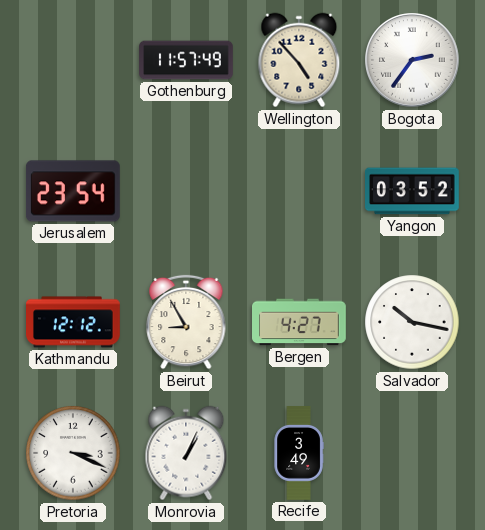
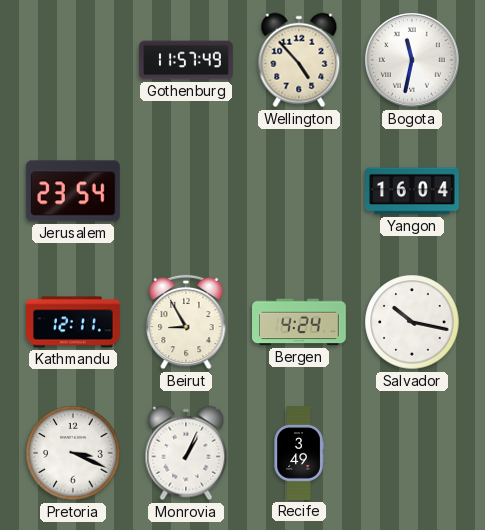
Bogota: 2:36 -> 11:32 (412, 60)
Yangon: 03:52 -> 16:04 (413, 191)
Kathmandu: 12:12 -> 12:11 (73, 322)
Bergen: 4:27 -> 4:24 (300, 322)
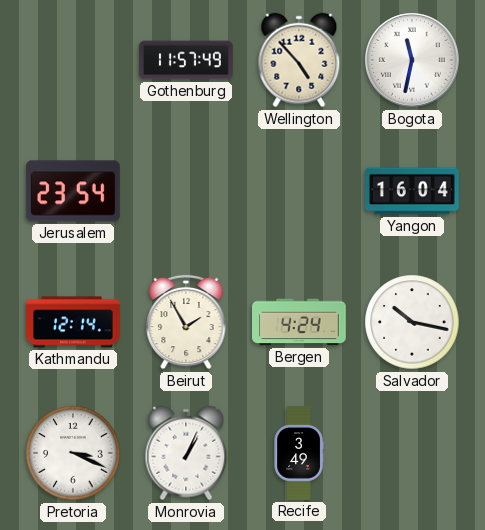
Kathmandu: 12:11 -> 12:14 (73, 322)
Beirut: 8:55 -> 1:55 (186, 322)
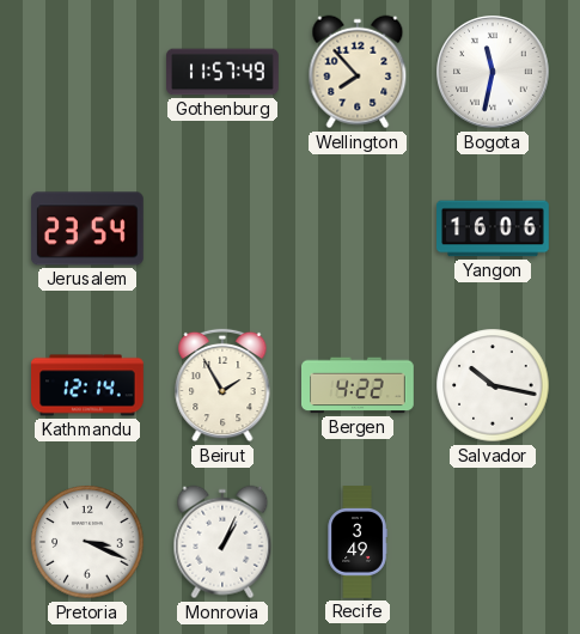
Wellington: 4:53 -> 7:53 (358, 72)
Yangon: 16:04 -> 16:06 (494, 228)
Bergen: 4:24 -> 4:22 (359, 385)
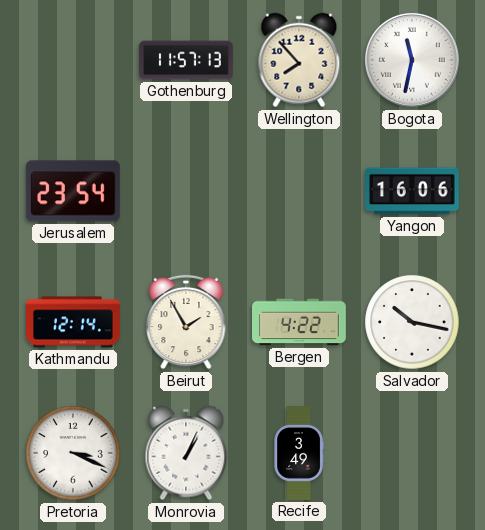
Gothenburg: 11:57:49 -> 11:57:13 (186, 60)
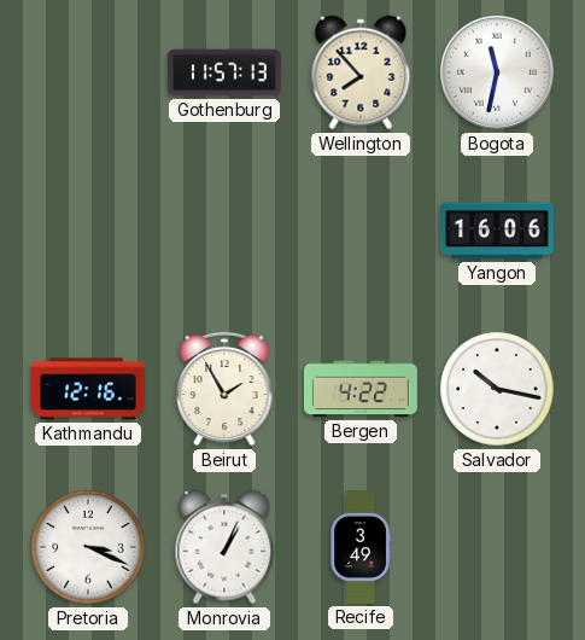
Jerusalem: 23:54 -> none (74, 191)
Kathmandu: 12:14 -> 12:16 (88, 389)
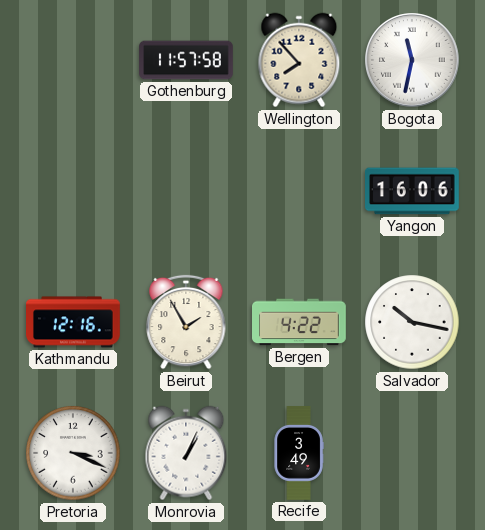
Gothenburg: 11:57:13 -> 11:57:58 (186, 60)
